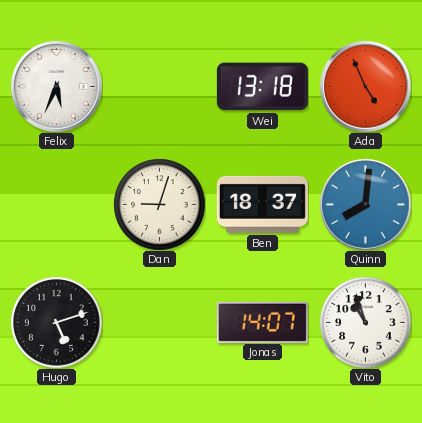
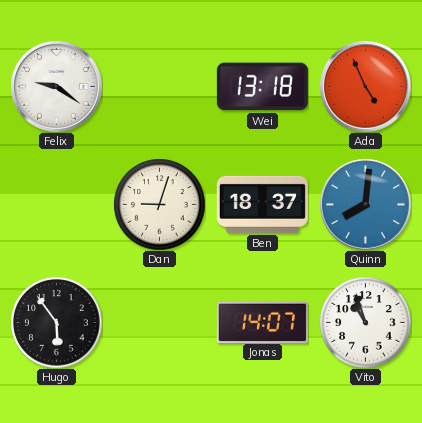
Felix: 5:34 -> 9:21 (56, 86)
Hugo: 5:12 -> 5:54 (56, 322)
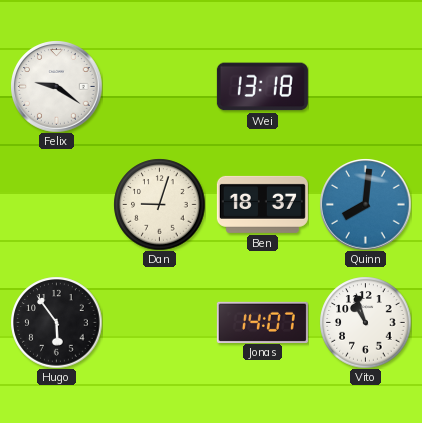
Ada: 4:56 -> none (365, 86)
